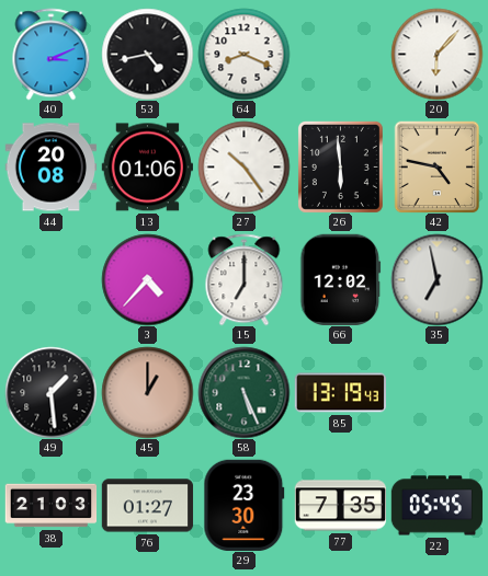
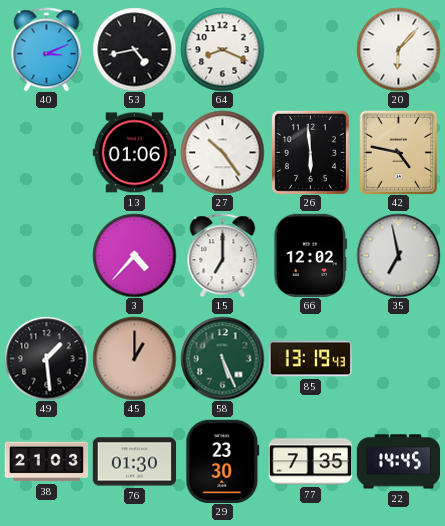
44: 20:08 -> none (50, 168)
76: 01:27 -> 01:30 (134, 462)
22: 05:45 -> 14:45 (398, 462)
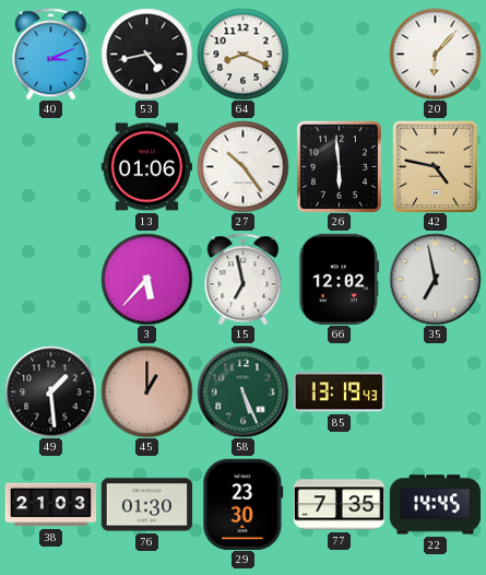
3: 4:37 -> 5:37 (146, 279)
15: 7:00 -> 6:58 (244, 279)
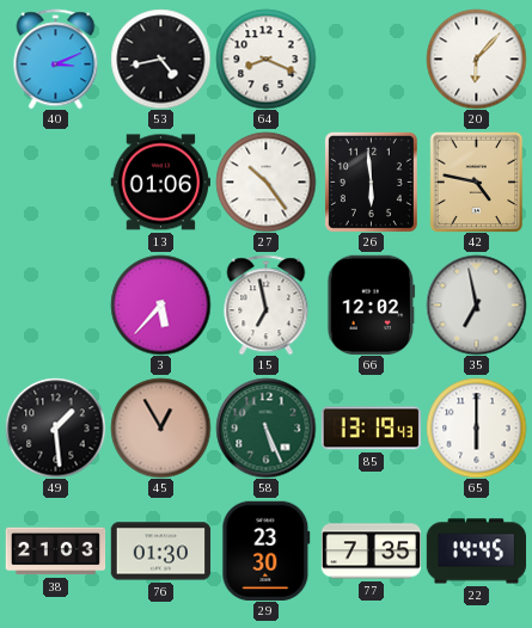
45: 1:00 -> 12:55 (160, 427)
65: none -> 6:00 (476, 427)
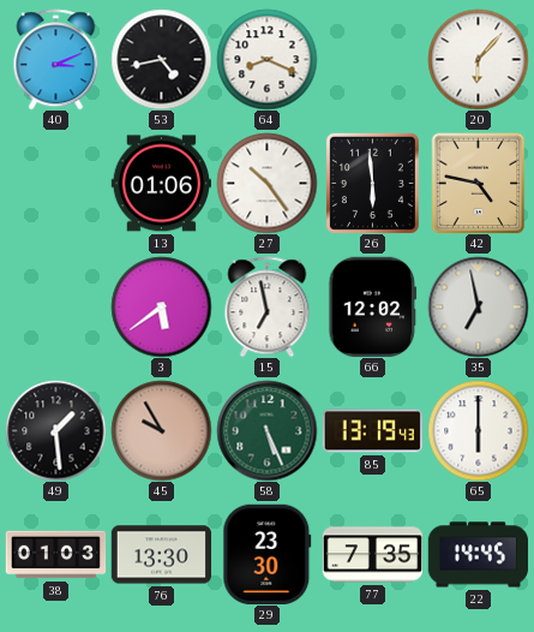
3: 5:37 -> 5:39 (161, 306)
45: 12:55 -> 9:55 (161, 430)
38: 21:03 -> 01:03 (55, 555)
76: 01:30 -> 13:30 (161, 555)
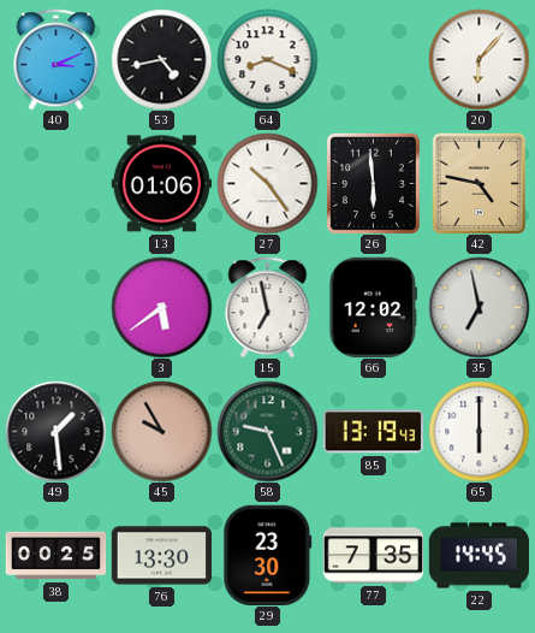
58: 5:26 -> 9:26 (267, 431)
38: 01:03 -> 00:25 (55, 556)
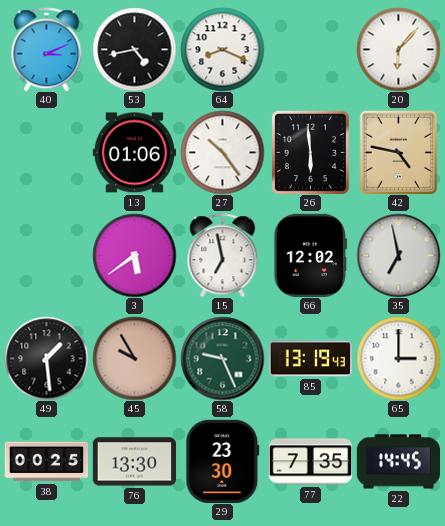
65: 6:00 -> 3:00 (398, 358)
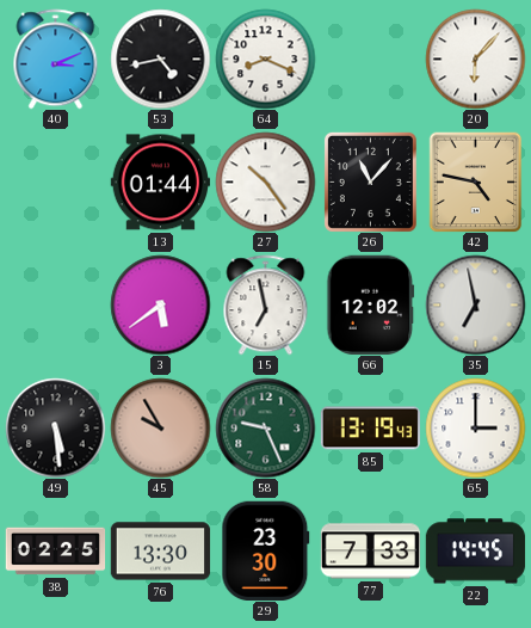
13: 01:06 -> 01:44 (160, 183)
26: 5:59 -> 11:07 (370, 181)
49: 1:29 -> 5:29 (55, 427)
38: 00:25 -> 02:25 (55, 552)
77: 7:35 -> 7:33 (370, 552)
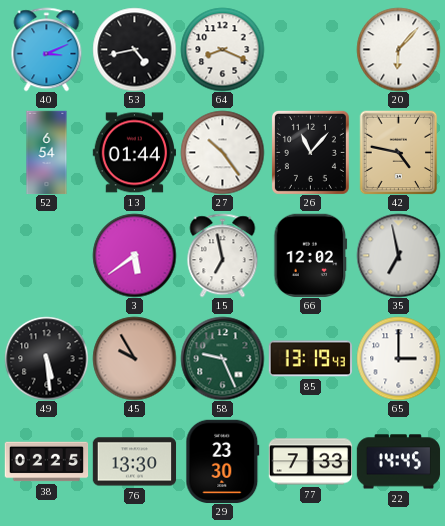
52: none -> 6:54 (47, 152)
